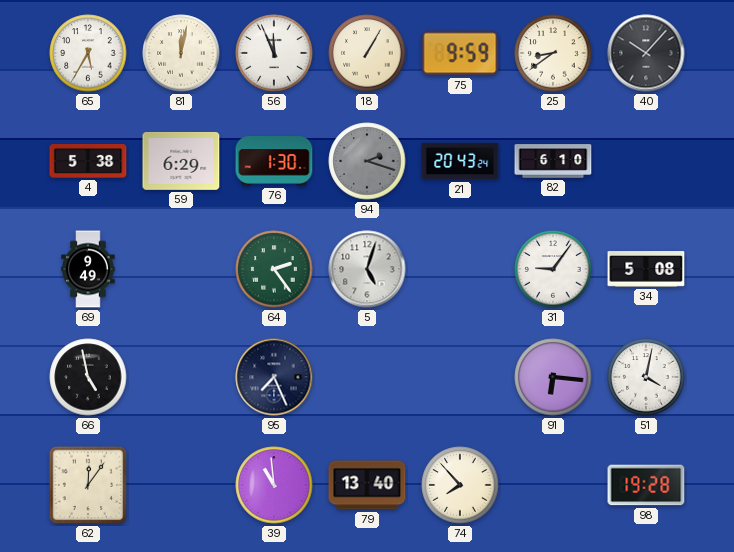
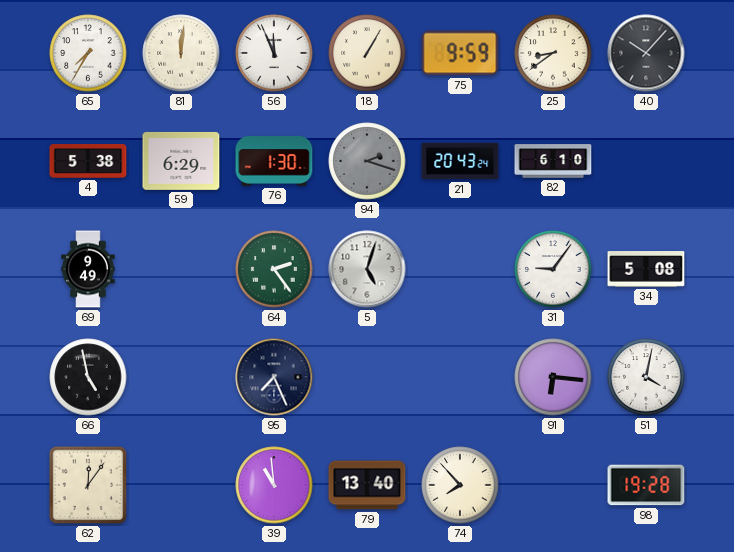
65: 5:35 -> 7:35 (88, 53)
81: 12:02 -> 12:01 (181, 53)
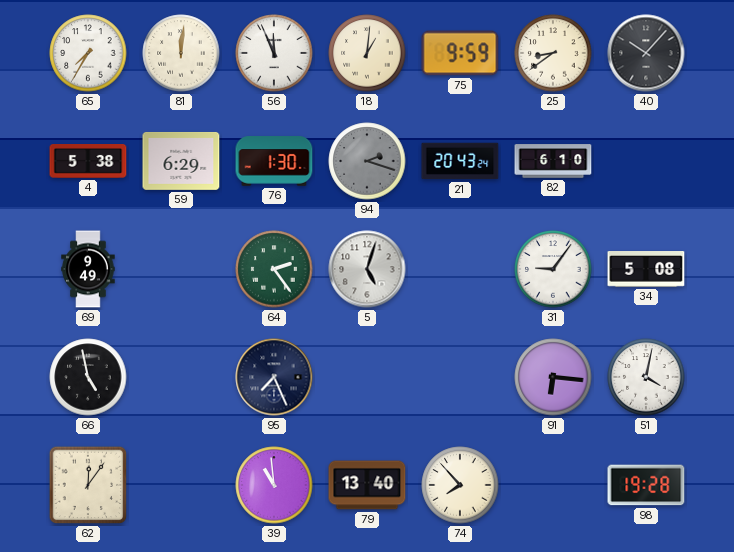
18: 1:05 -> 1:01 (367, 53)
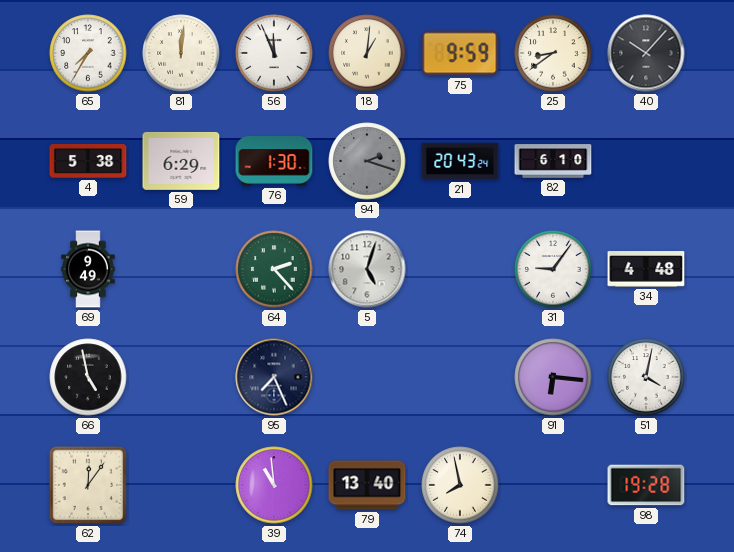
64: 2:24 -> 2:23 (274, 269)
34: 5:08 -> 4:48 (646, 270)
74: 7:53 -> 7:58 (460, 485)
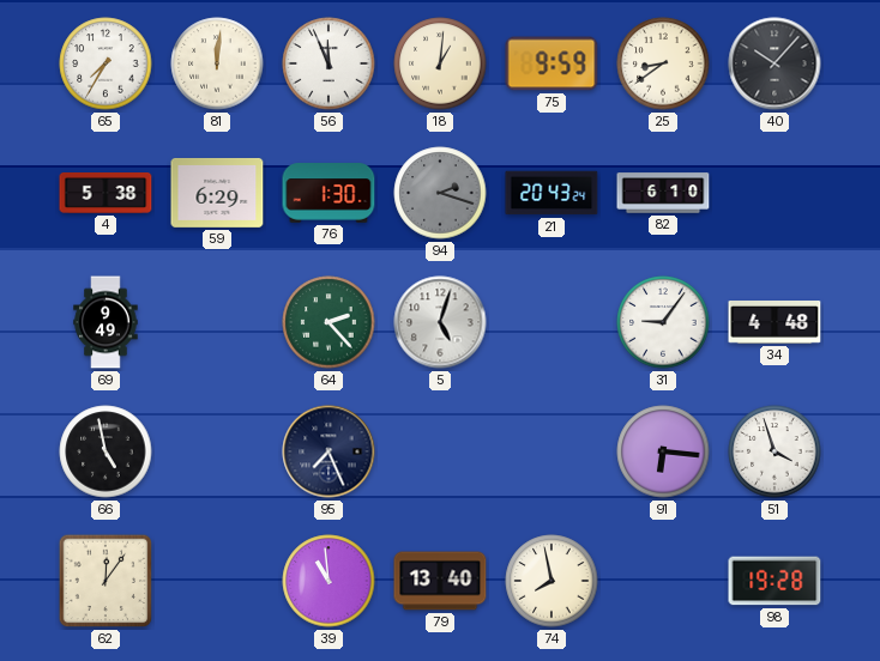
51: 4:02 -> 3:57 (774, 451)
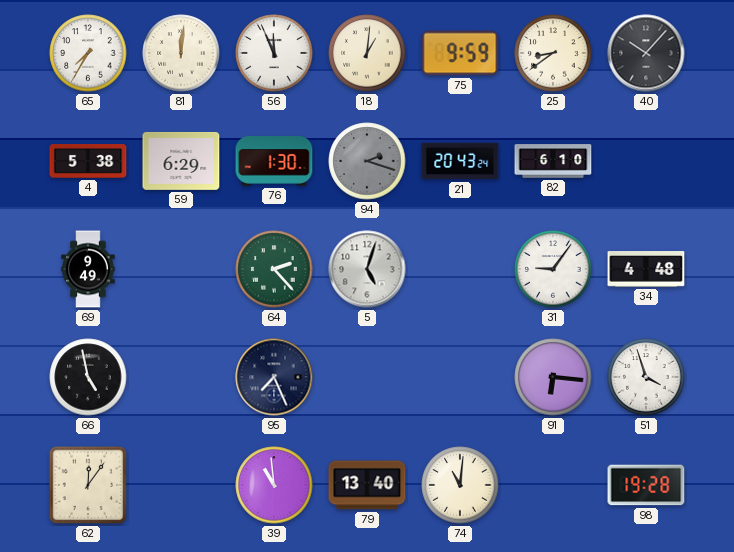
74: 7:58 -> 11:01 (460, 485)
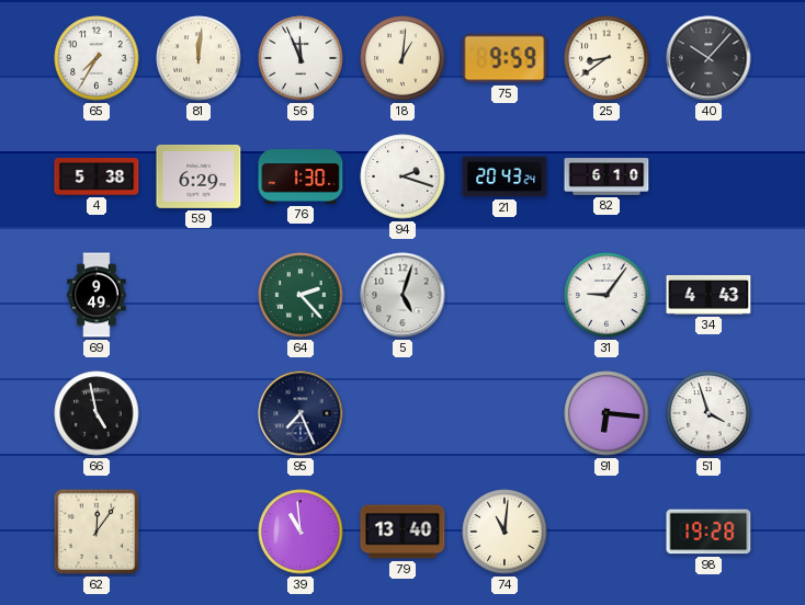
94 dial: grey -> white (402, 176)
34: 4:48 -> 4:43 (708, 296)
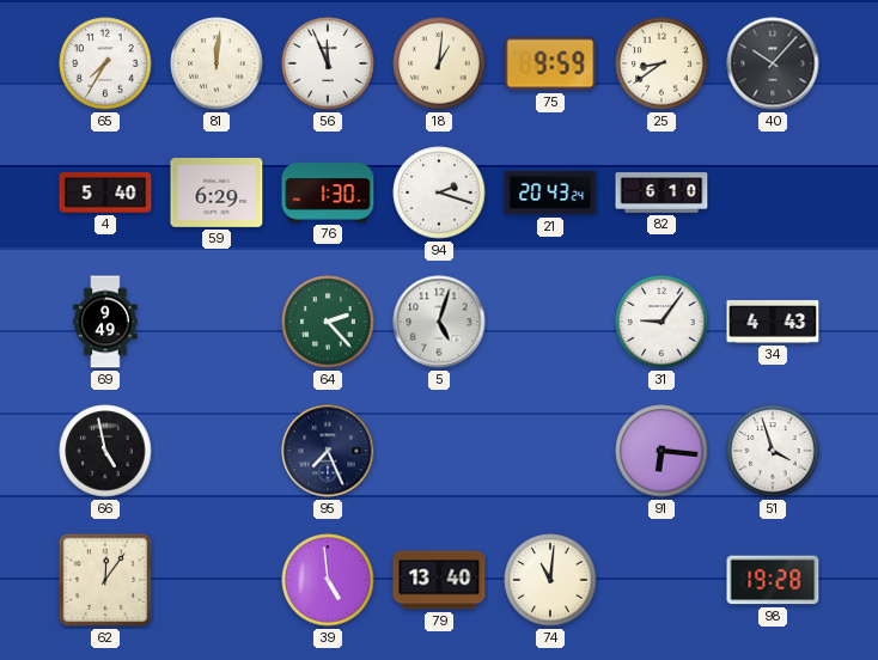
4: 5:38 -> 5:40 (105, 194)
39: 10:59 -> 4:59 (328, 580)
